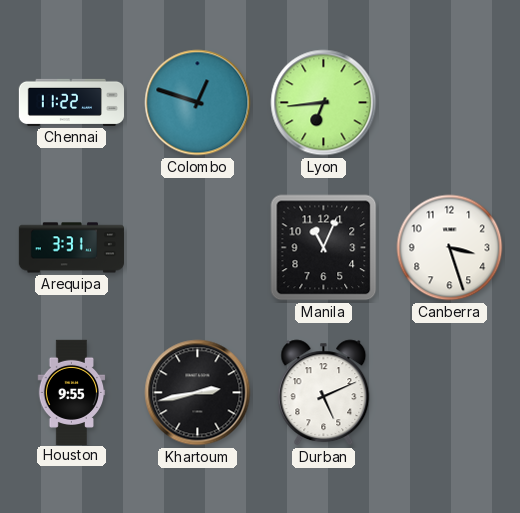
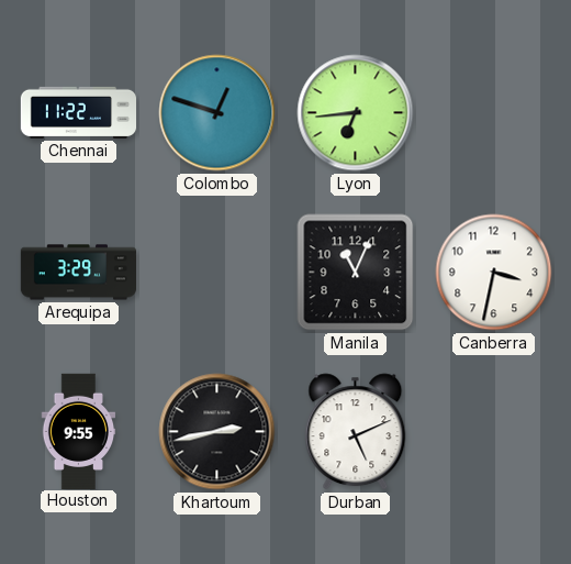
Arequipa: 3:31 -> 3:29 (78, 273)
Canberra: 3:27 -> 3:32 (494, 273)
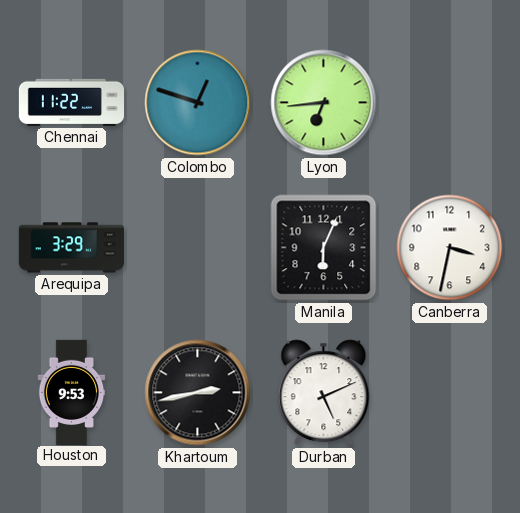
Manila: 11:04 -> 6:04 (324, 248)
Houston: 9:55 -> 9:53 (72, 392)
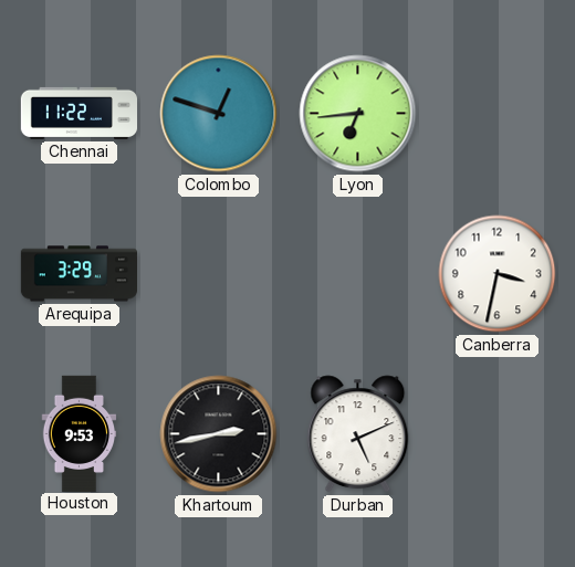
Manila: 6:04 -> none (324, 248)
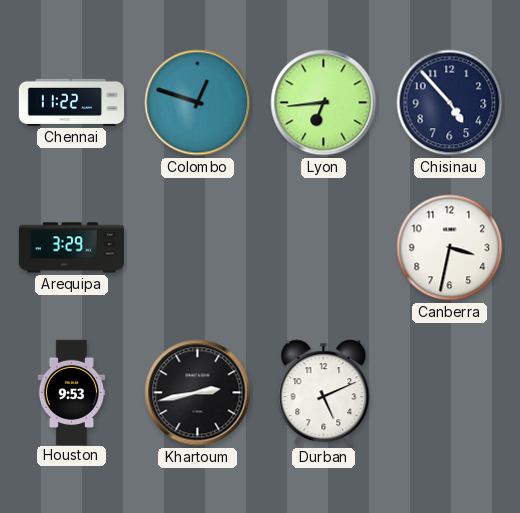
Chisinau: none -> 4:53 (450, 103)
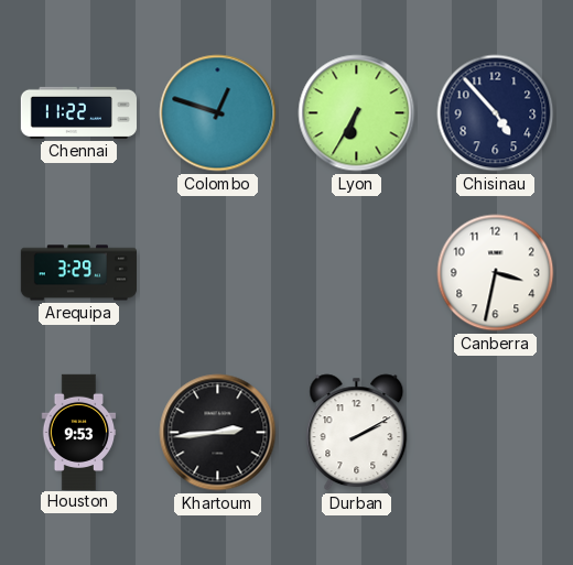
Lyon: 6:44 -> 6:35 (357, 113)
Khartoum: 2:43 -> 2:44 (218, 433)
Durban: 5:11 -> 2:10 (357, 433)
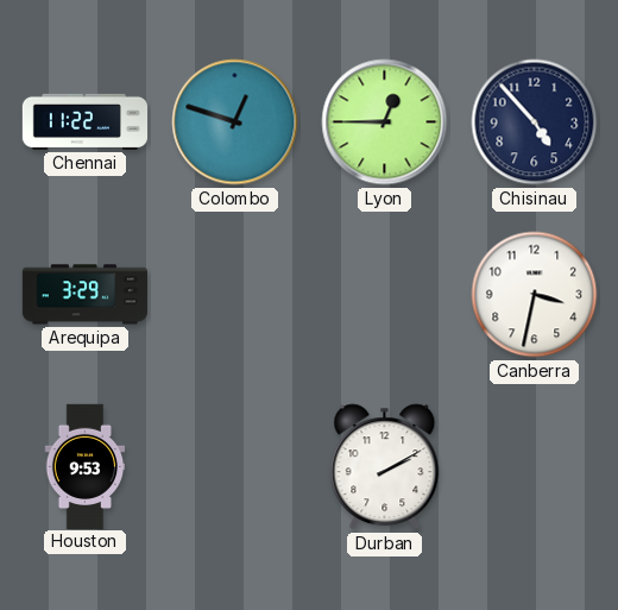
Lyon: 6:35 -> 12:45 (385, 122)
Khartoum: 2:44 -> none (218, 433)
